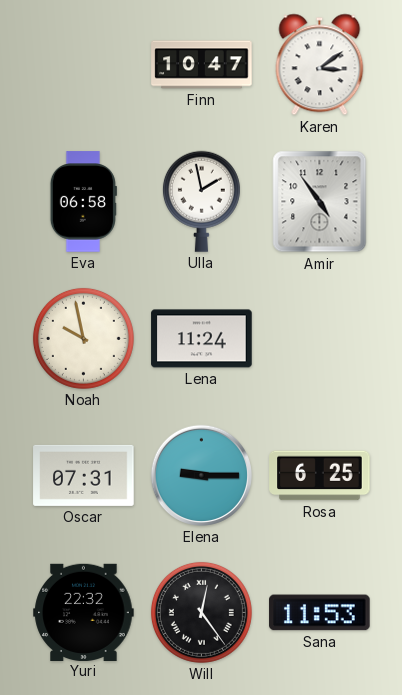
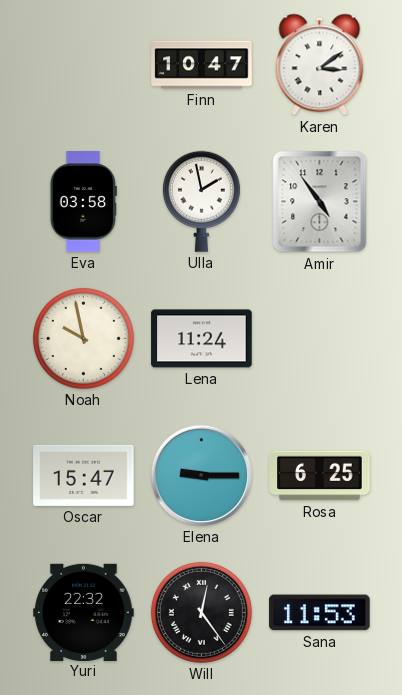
Eva: 06:58 -> 03:58 (83, 202)
Oscar: 07:31 -> 15:47 (84, 475)
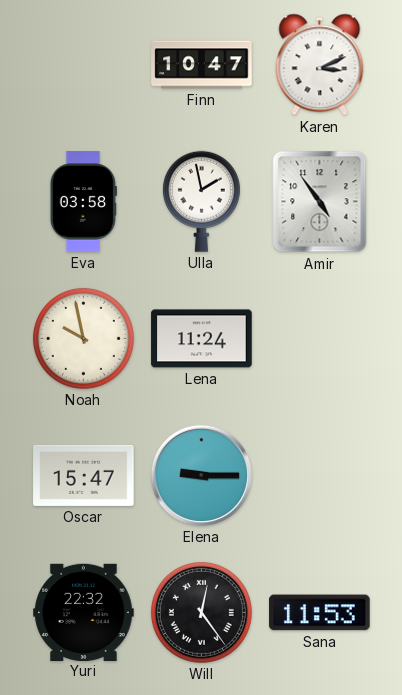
Karen: 3:09 -> 3:11 (320, 65)
Rosa: 6:25 -> none (320, 476)
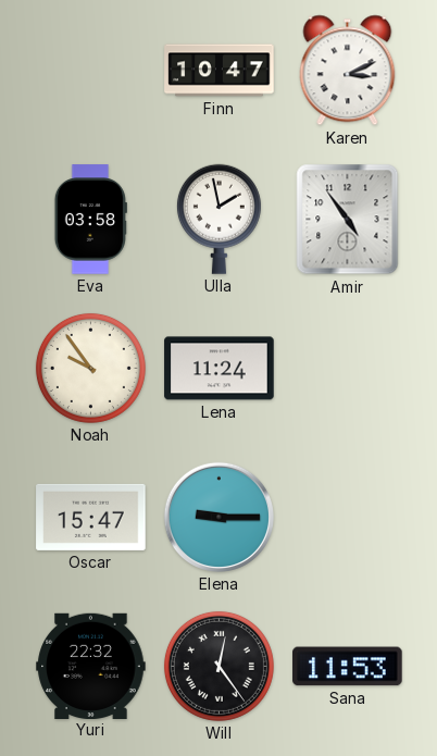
Noah: 9:58 -> 9:54 (90, 368)
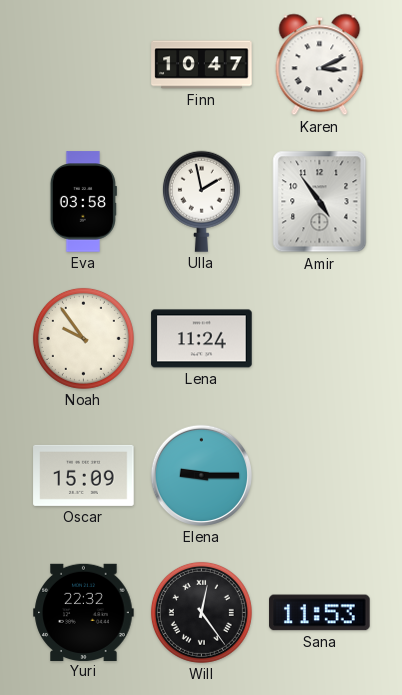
Oscar: 15:47 -> 15:09 (84, 475)
